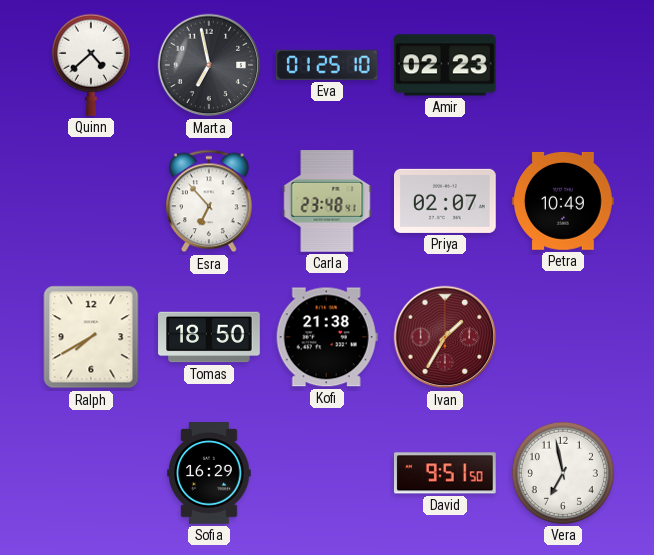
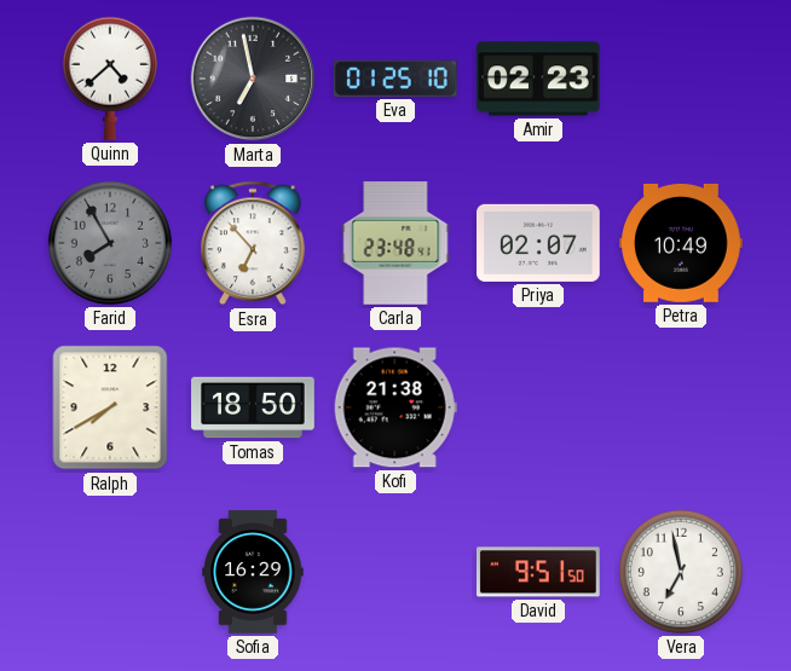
Farid: none -> 7:55 (110, 243)
Ivan: 1:35 -> none (445, 337)
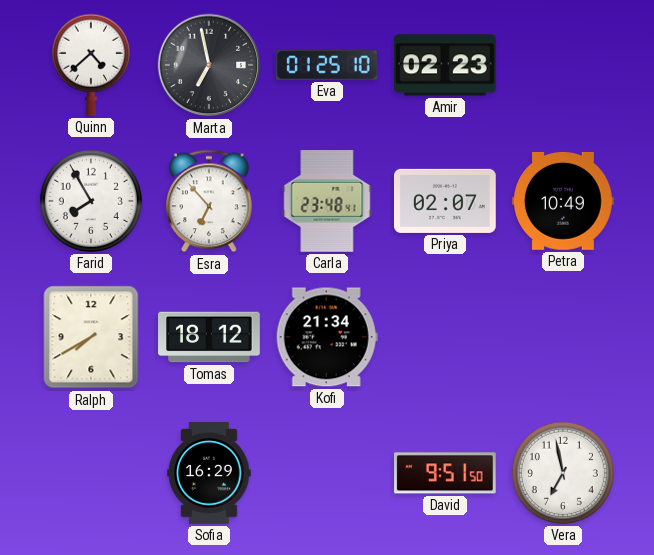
Farid dial: grey -> white (91, 201)
Tomas: 18:50 -> 18:12 (209, 337)
Kofi: 21:38 -> 21:34 (327, 337)
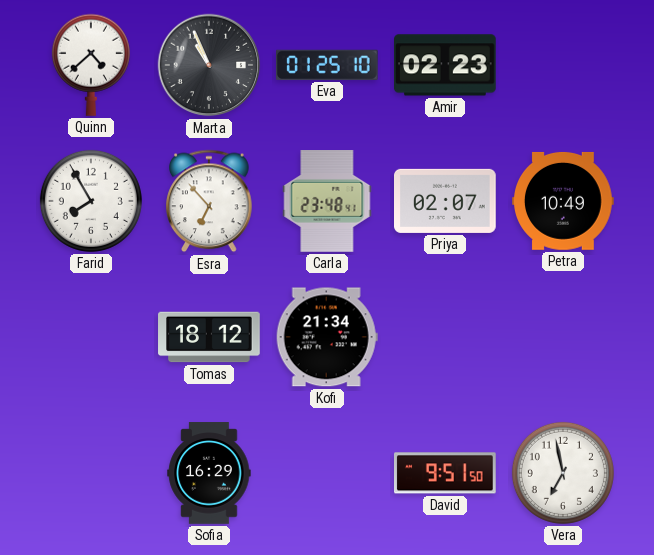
Marta: 6:58 -> 10:56 (209, 65)
Ralph: 7:40 -> none (91, 337)
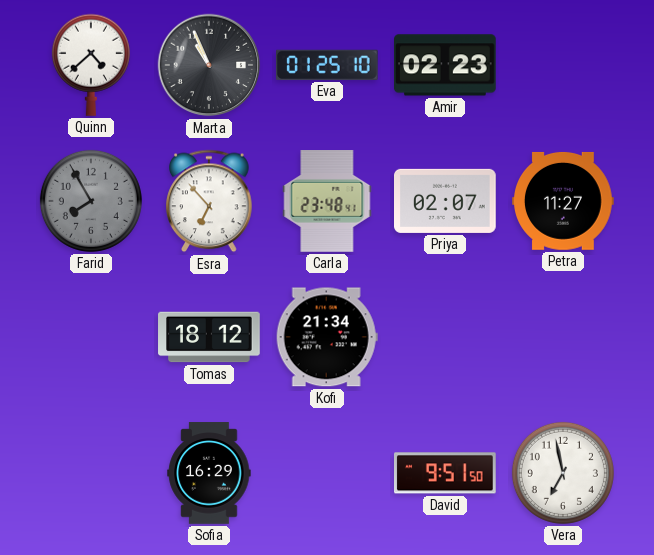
Farid dial: white -> grey (91, 201)
Petra: 10:49 -> 11:27 (564, 201)
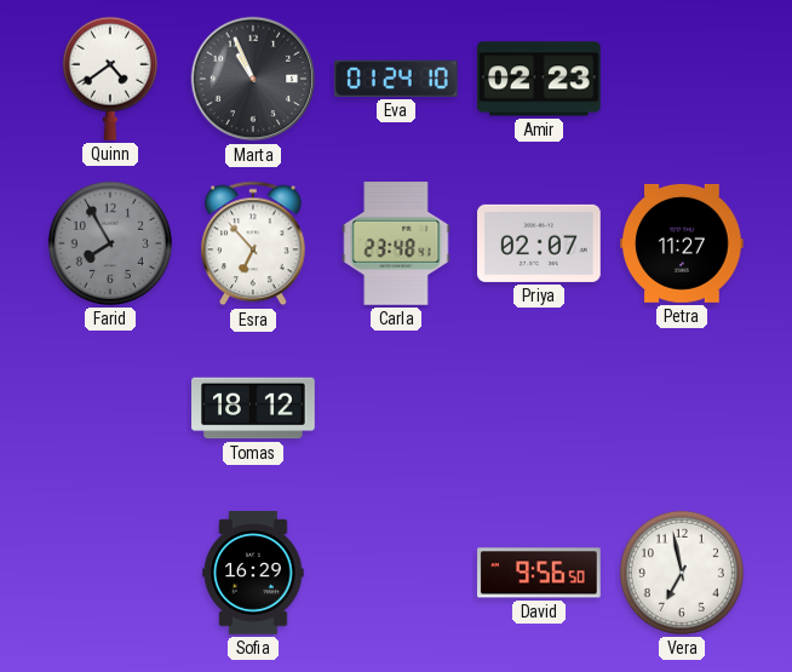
Quinn: 4:38 -> 4:39 (110, 79)
Eva: 01:25 -> 01:24 (397, 79)
Kofi: 21:34 -> none (327, 337)
David: 9:51 -> 9:56 (540, 573)
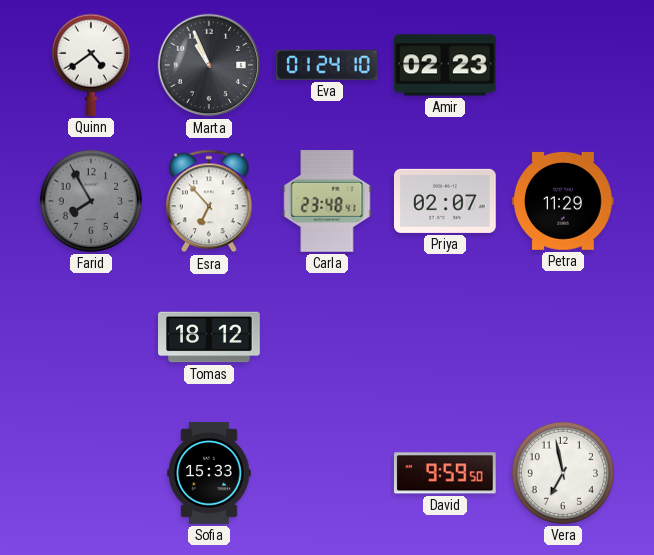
Petra: 11:27 -> 11:29 (564, 201)
Sofia: 16:29 -> 15:33 (209, 473)
David: 9:56 -> 9:59 (446, 473)
